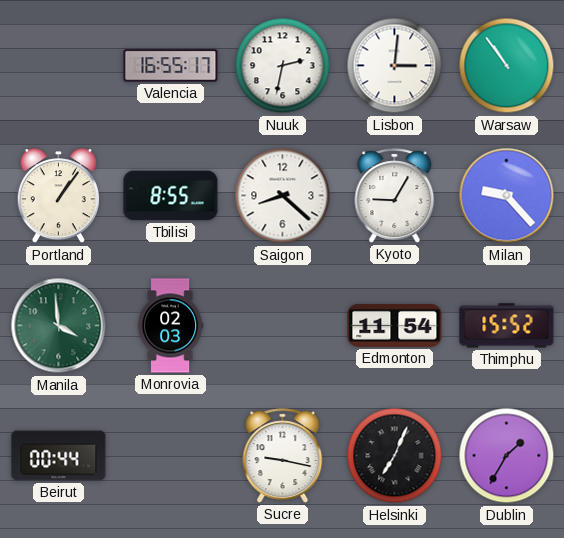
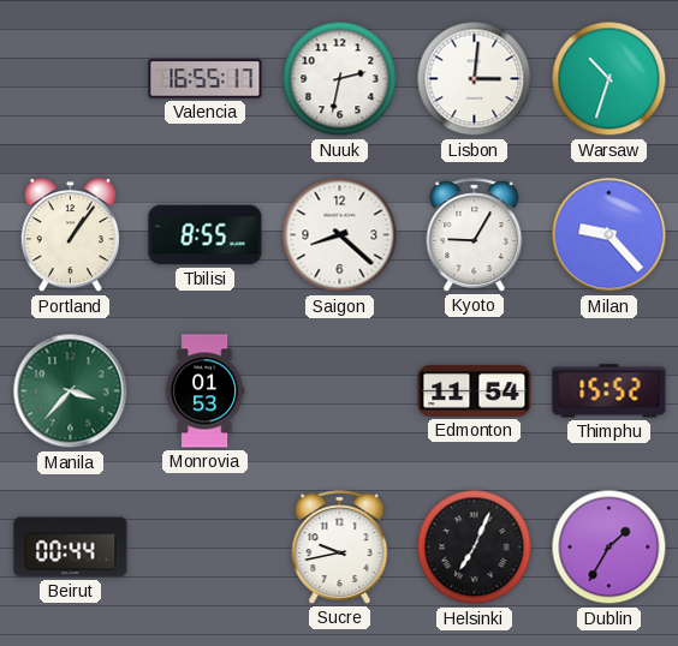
Warsaw: 10:54 -> 10:33 (609, 79)
Manila: 3:59 -> 3:37 (71, 391)
Monrovia: 02:03 -> 01:53 (204, 391)
Sucre: 9:17 -> 9:43 (340, 548)
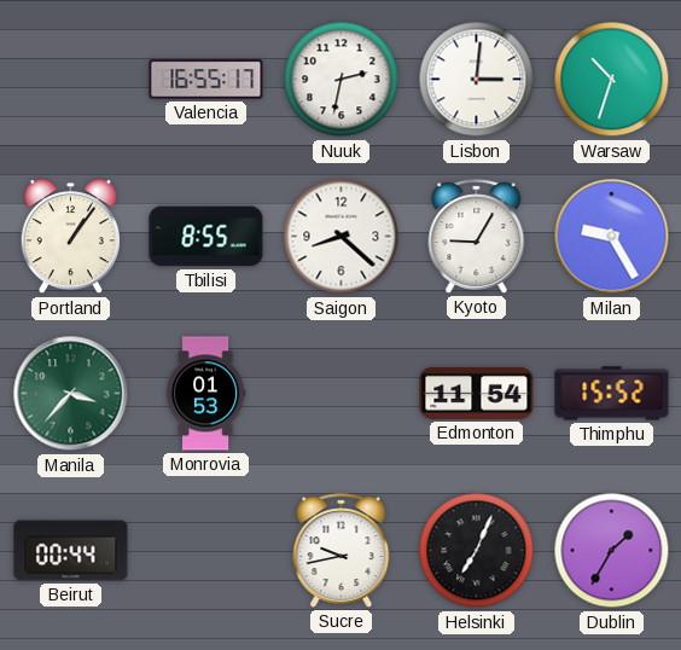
Milan: 9:23 -> 9:25 (612, 237)
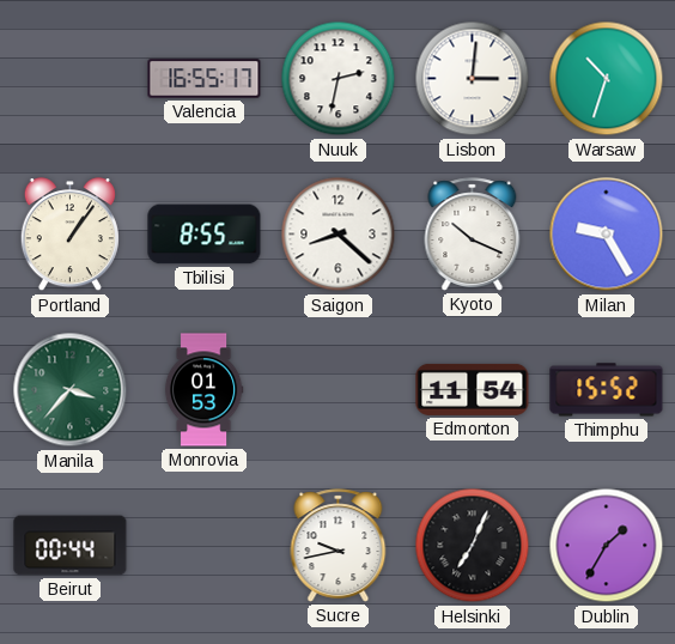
Kyoto: 9:05 -> 10:19 (473, 235)
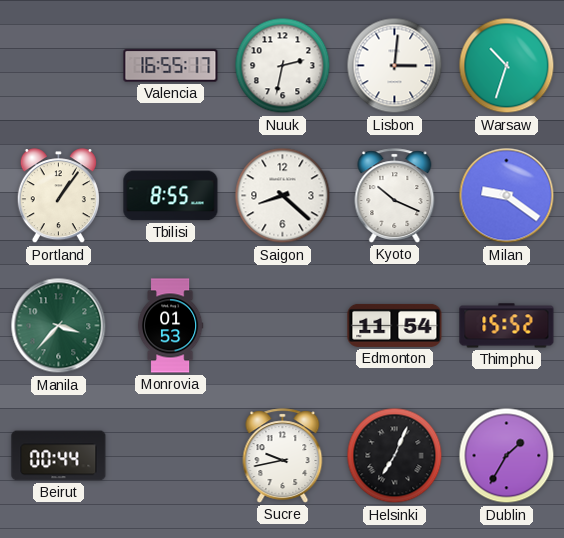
Milan: 9:25 -> 9:21 (507, 196)
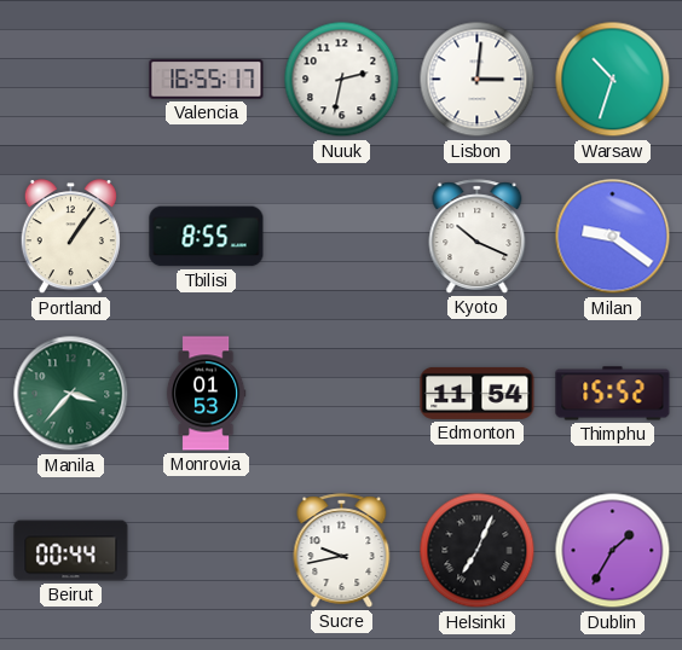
Saigon: 8:22 -> none (283, 196)
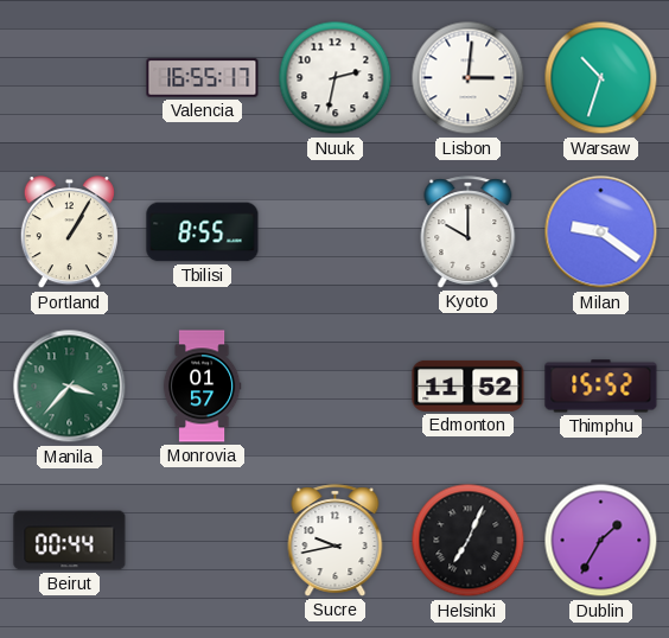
Portland: 1:06 -> 1:05 (69, 232)
Kyoto: 10:19 -> 10:00 (469, 232)
Monrovia: 01:53 -> 01:57 (202, 387)
Edmonton: 11:54 -> 11:52 (469, 385)
